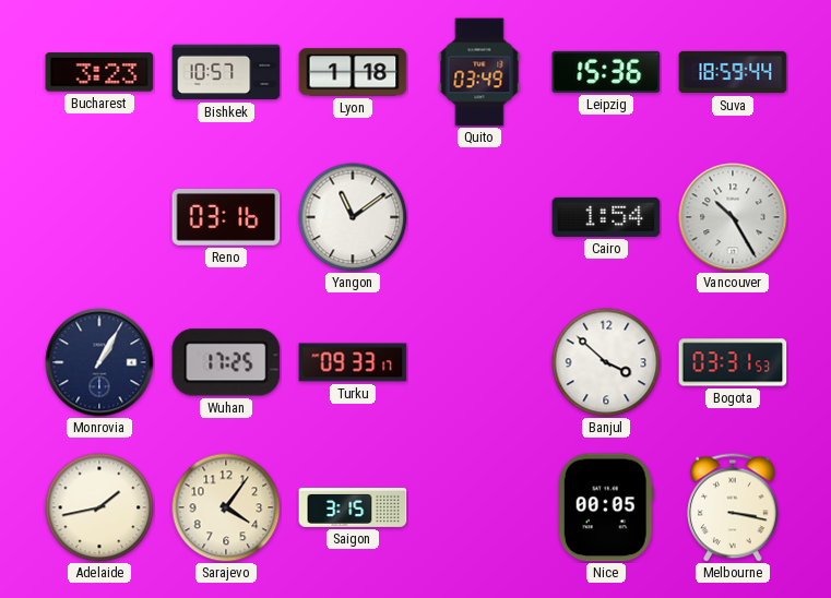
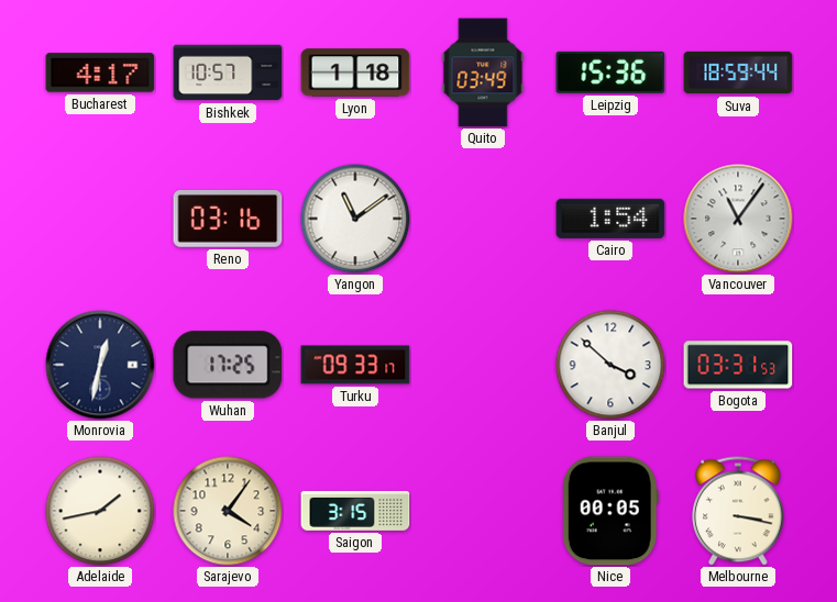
Bucharest: 3:23 -> 4:17 (100, 73)
Vancouver: 10:25 -> 11:06 (738, 219)
Monrovia: 1:05 -> 12:32 (100, 365)
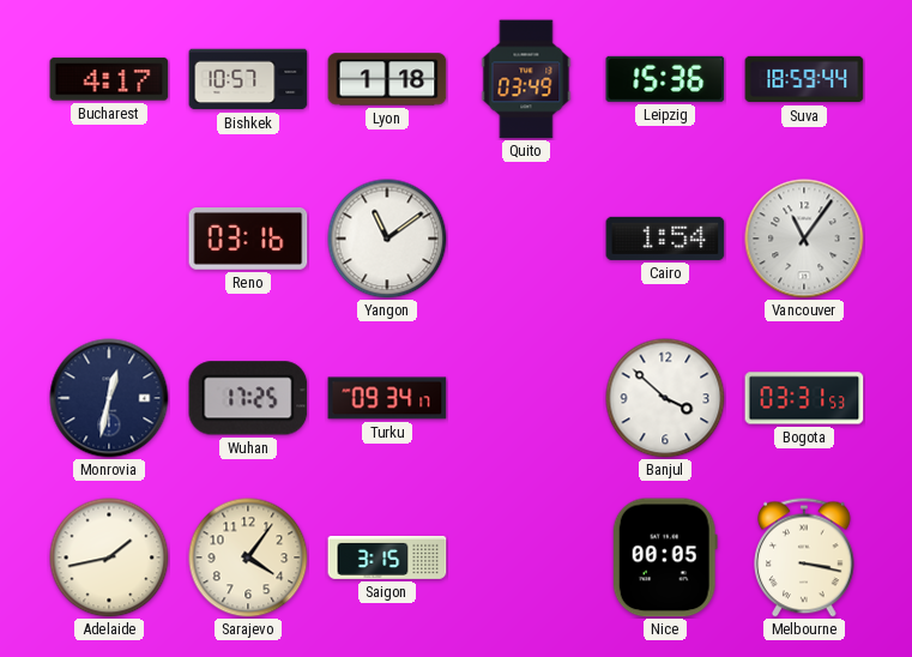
Turku: 09:33 -> 09:34 (387, 398)
